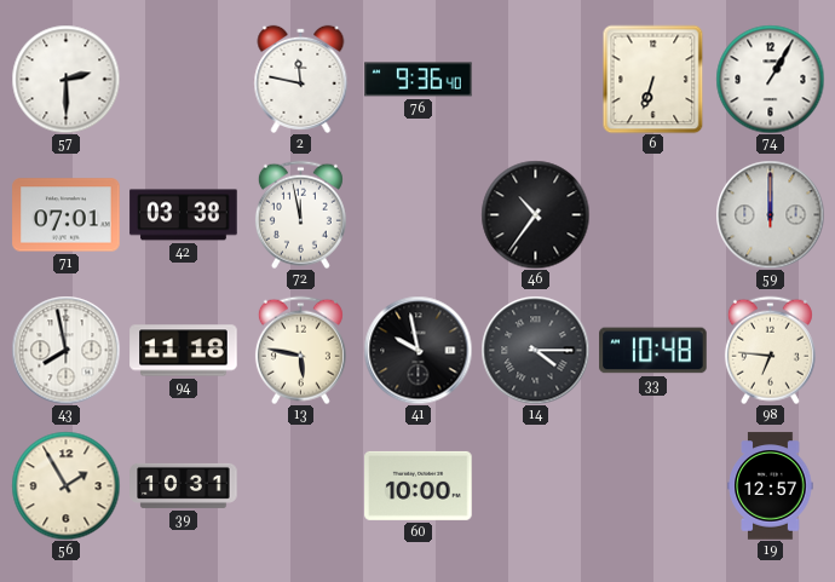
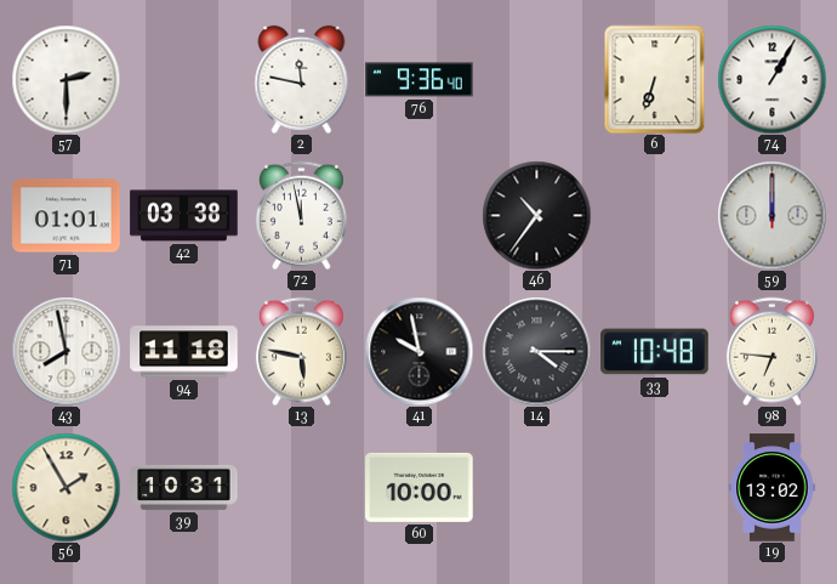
71: 07:01 -> 01:01 (67, 216)
19: 12:57 -> 13:02 (773, 488)
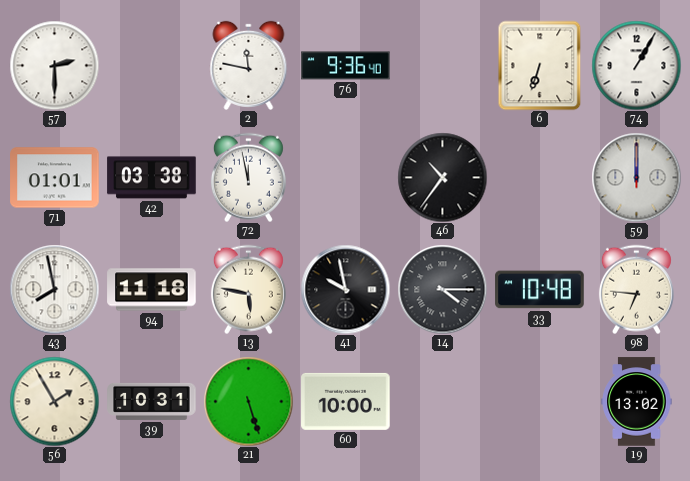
21: none -> 5:27 (248, 401)
